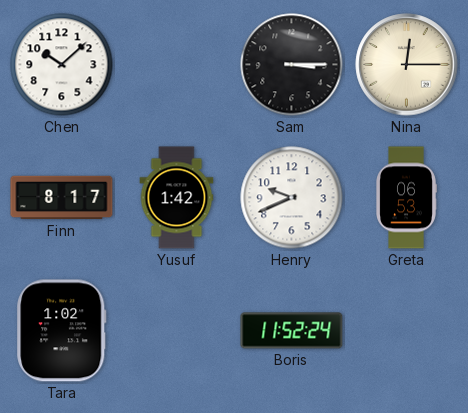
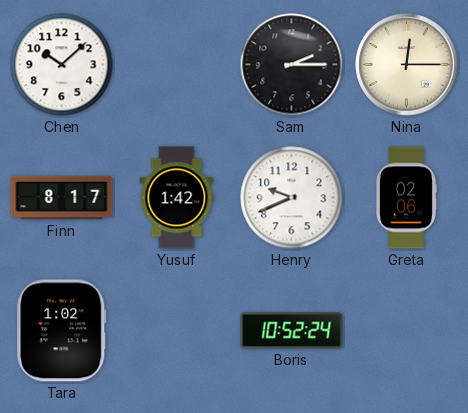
Sam: 3:15 -> 2:15 (292, 65)
Greta: 06:53 -> 02:06 (406, 198)
Boris: 11:52 -> 10:52 (292, 331)
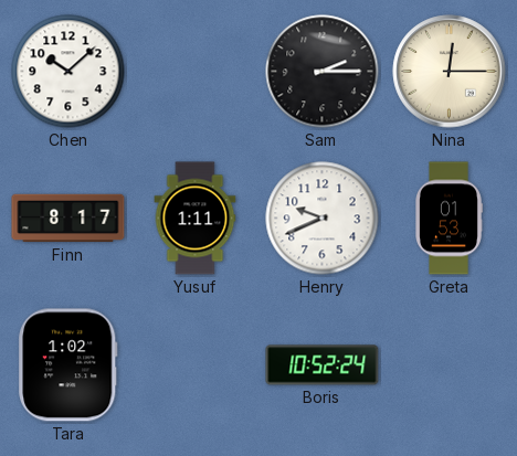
Yusuf: 1:42 -> 1:11 (196, 219)
Greta: 02:06 -> 01:53 (449, 219)
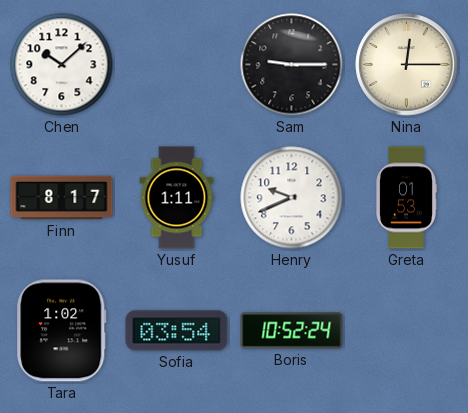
Sam: 2:15 -> 9:15 (292, 65)
Sofia: none -> 03:54 (177, 331)
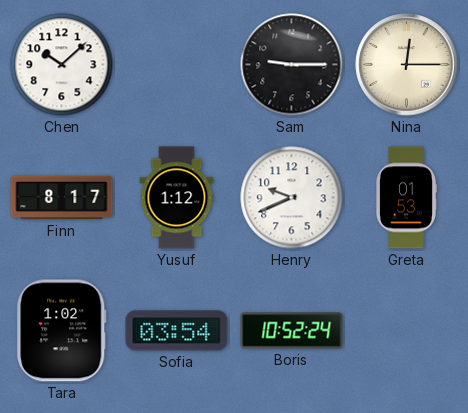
Yusuf: 1:11 -> 1:12 (177, 198)
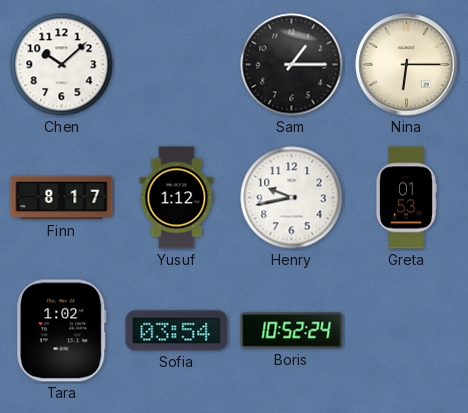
Sam: 9:15 -> 1:15 (292, 65)
Nina: 12:15 -> 6:15 (407, 65)
Henry: 9:41 -> 9:43 (292, 198)
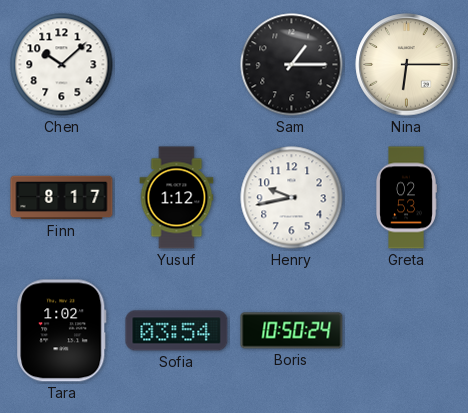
Greta: 01:53 -> 02:53 (406, 198)
Boris: 10:52 -> 10:50 (292, 331)
